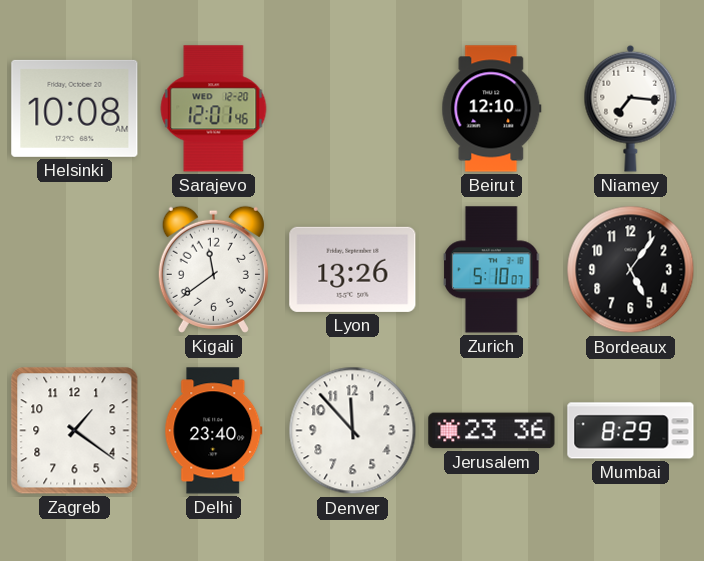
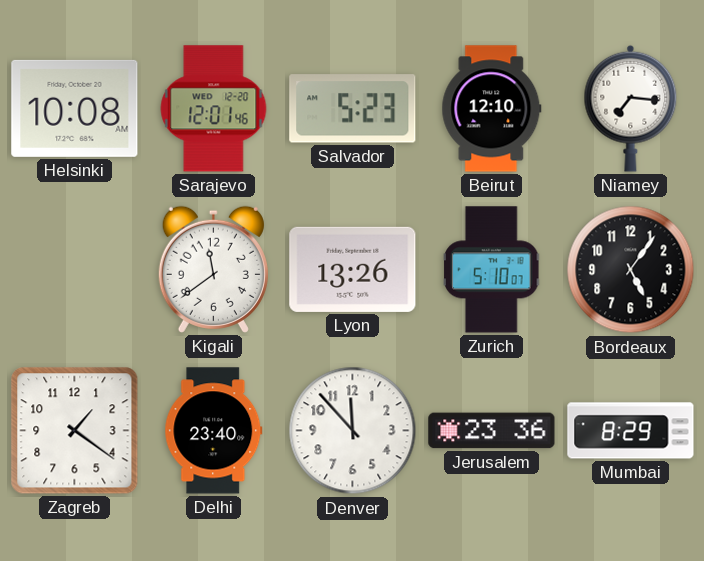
Salvador: none -> 5:23 (353, 109)
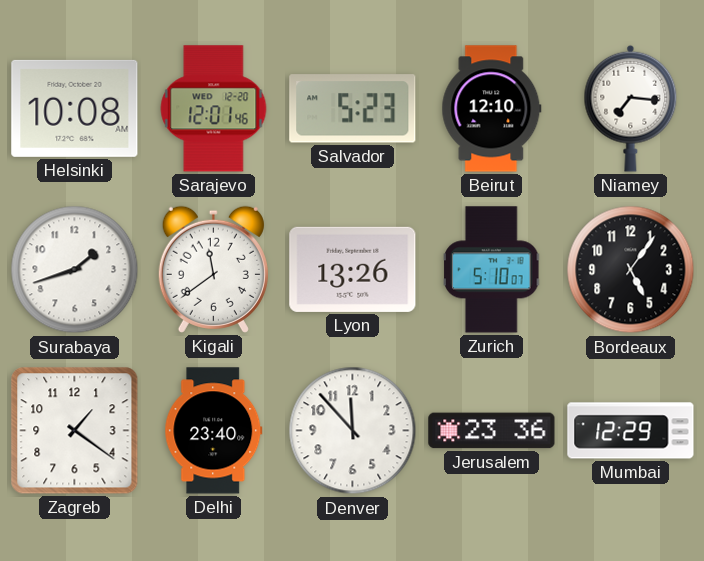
Surabaya: none -> 1:42 (75, 270)
Mumbai: 8:29 -> 12:29 (631, 431)
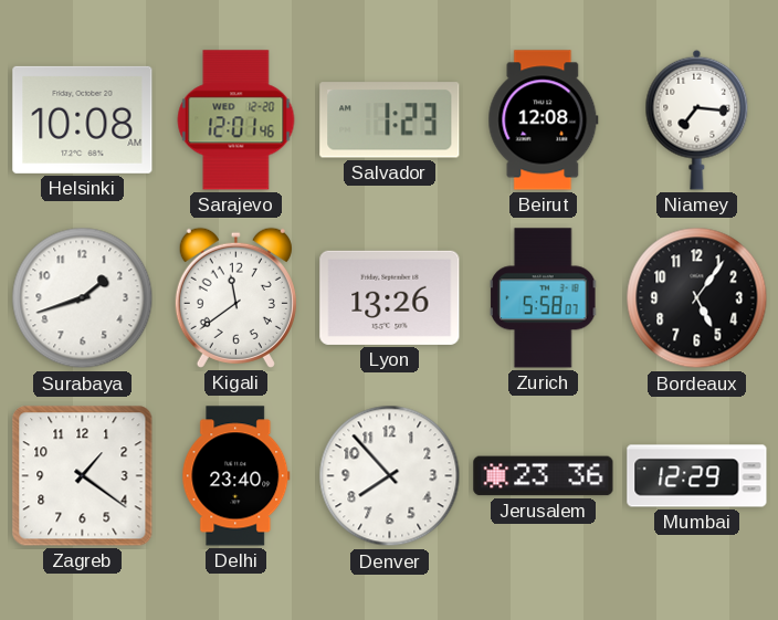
Salvador: 5:23 -> 1:23 (390, 120)
Beirut: 12:10 -> 12:08 (544, 120)
Zurich: 5:10 -> 5:58 (545, 298)
Denver: 11:53 -> 7:53 (390, 476)
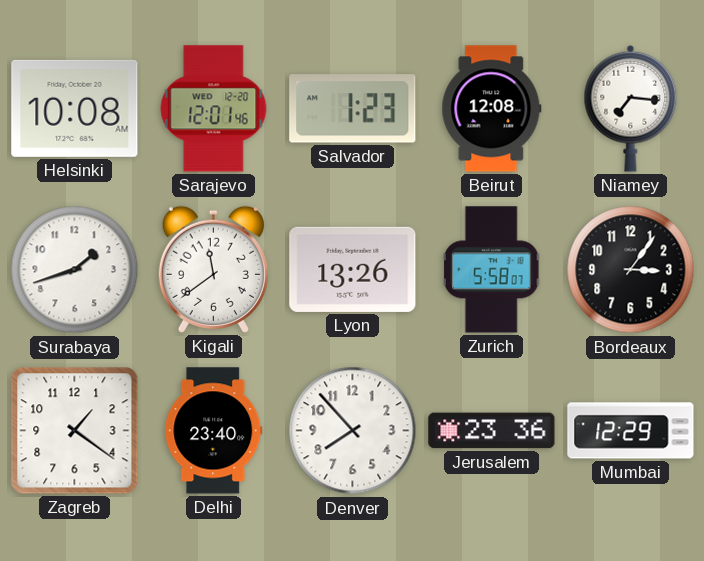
Bordeaux: 5:06 -> 3:06 (631, 270)
